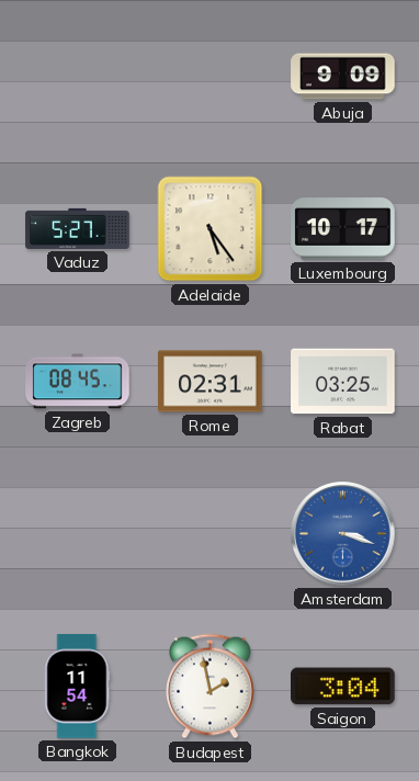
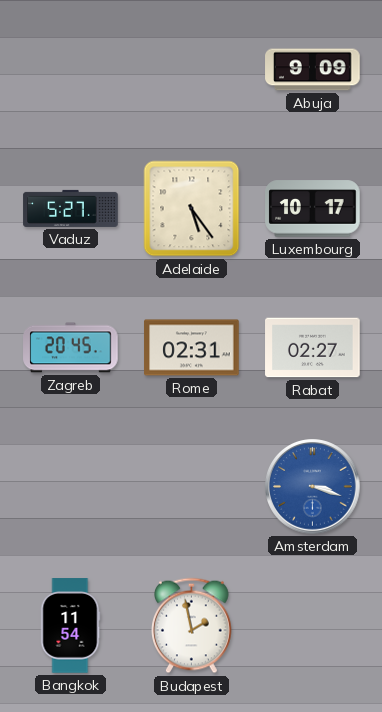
Zagreb: 08:45 -> 20:45 (71, 348)
Rabat: 03:25 -> 02:27 (313, 348)
Saigon: 3:04 -> none (343, 687)
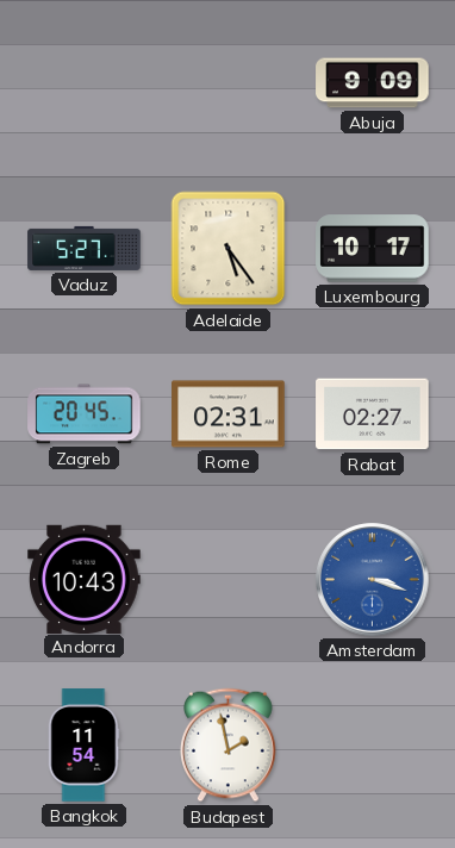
Andorra: none -> 10:43 (85, 579)
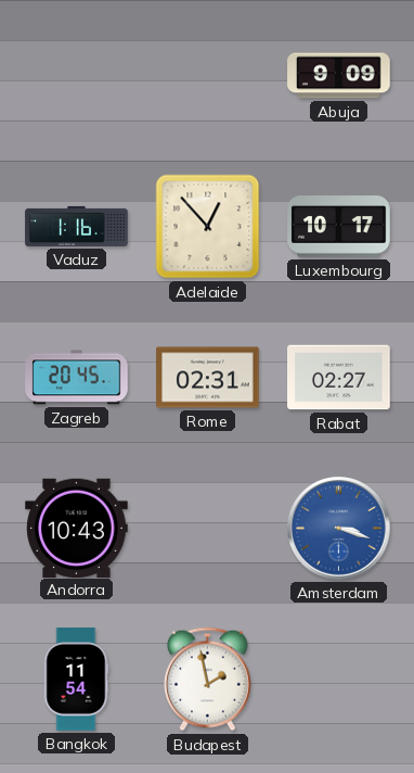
Vaduz: 5:27 -> 1:16 (77, 226)
Adelaide: 5:24 -> 12:53 (208, 227)
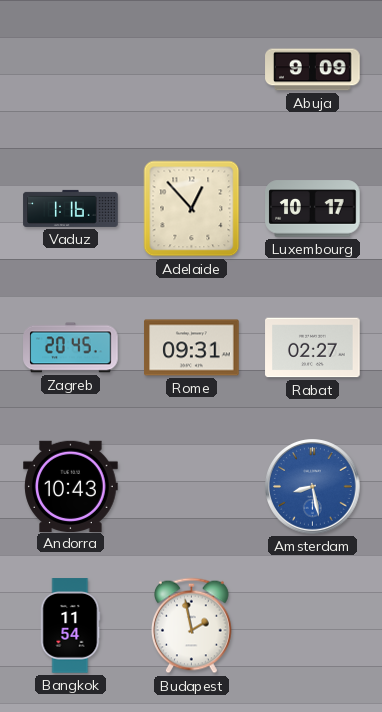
Rome: 02:31 -> 09:31 (192, 348)
Amsterdam: 3:18 -> 8:28 (313, 487)
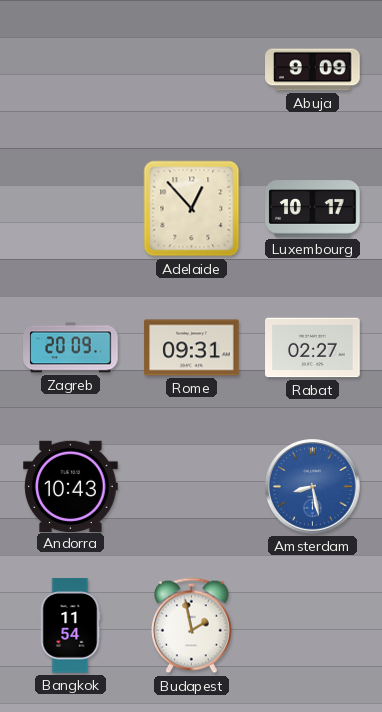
Vaduz: 1:16 -> none (71, 208)
Zagreb: 20:45 -> 20:09 (71, 348)
